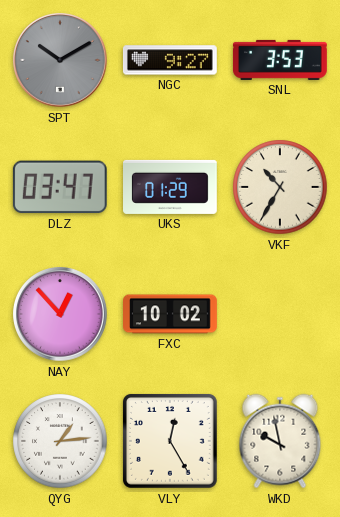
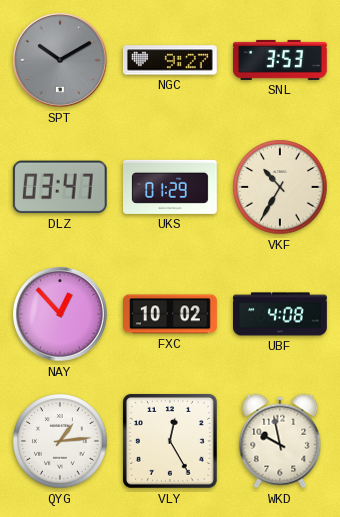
UBF: none -> 4:08 (281, 314)
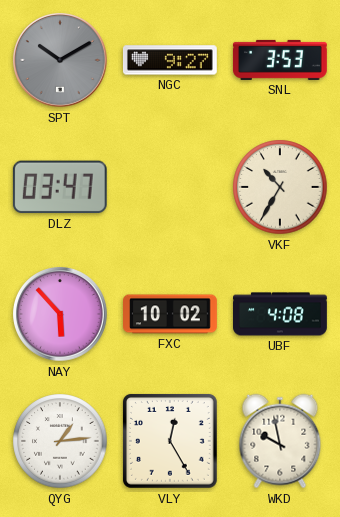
UKS: 01:29 -> none (171, 187)
NAY: 12:53 -> 5:53 (61, 315)
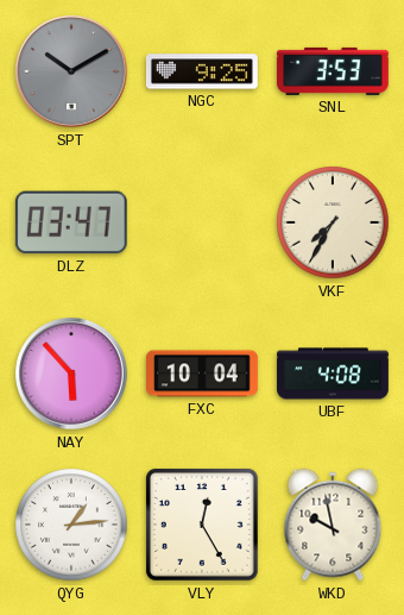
NGC: 9:27 -> 9:25 (202, 71)
VKF: 10:35 -> 7:35 (333, 222)
FXC: 10:02 -> 10:04 (203, 374)
